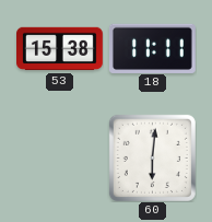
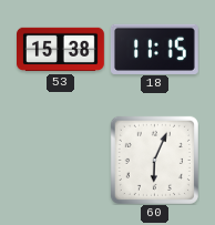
18: 11:11 -> 11:15 (154, 49)
60: 6:01 -> 6:04 (154, 160)
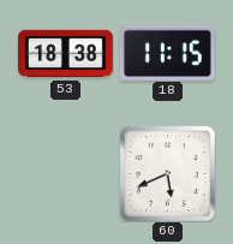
53: 15:38 -> 18:38 (66, 54)
60: 6:04 -> 5:41 (167, 173)
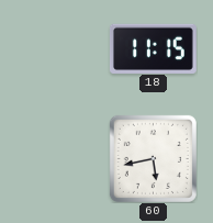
53: 18:38 -> none (66, 54)
60: 5:41 -> 5:43 (153, 158)
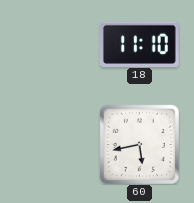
18: 11:15 -> 11:10 (139, 44)
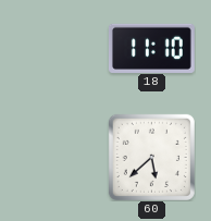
60: 5:43 -> 5:38 (151, 157)
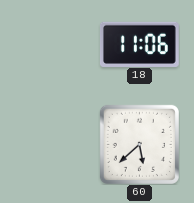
18: 11:10 -> 11:06 (139, 44)
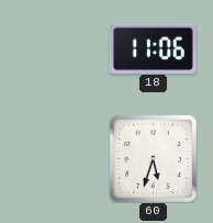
60: 5:38 -> 5:33 (153, 158)
